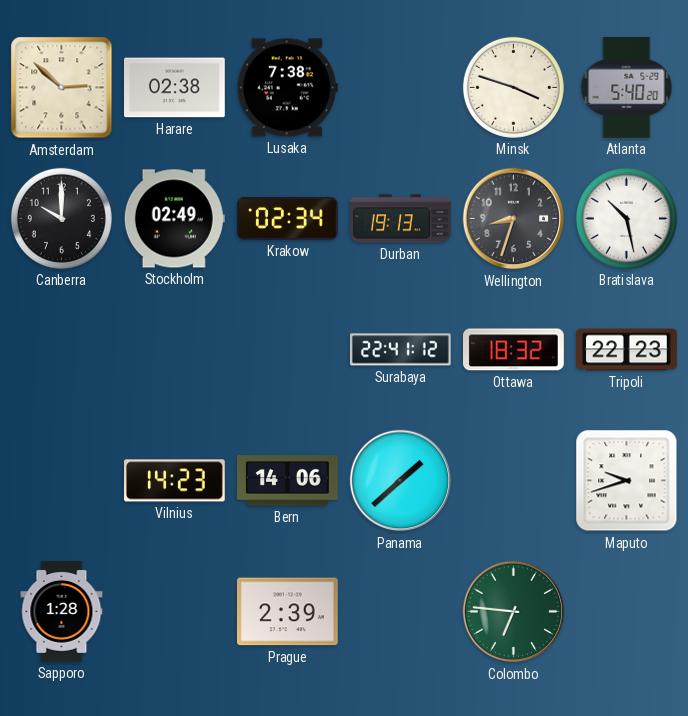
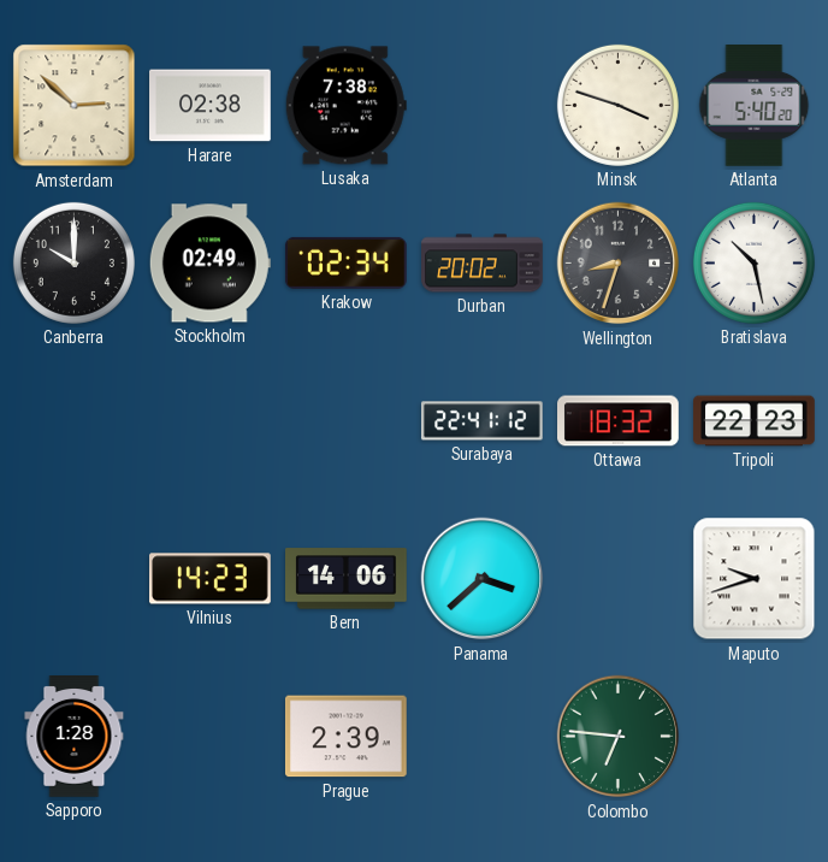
Durban: 19:13 -> 20:02 (483, 264)
Panama: 1:38 -> 3:38 (483, 579)
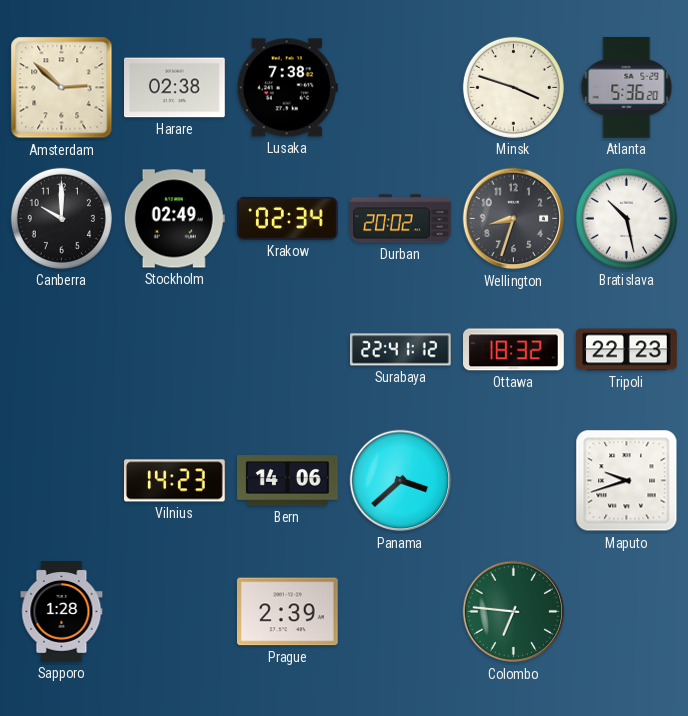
Atlanta: 5:40 -> 5:36 (627, 88)
